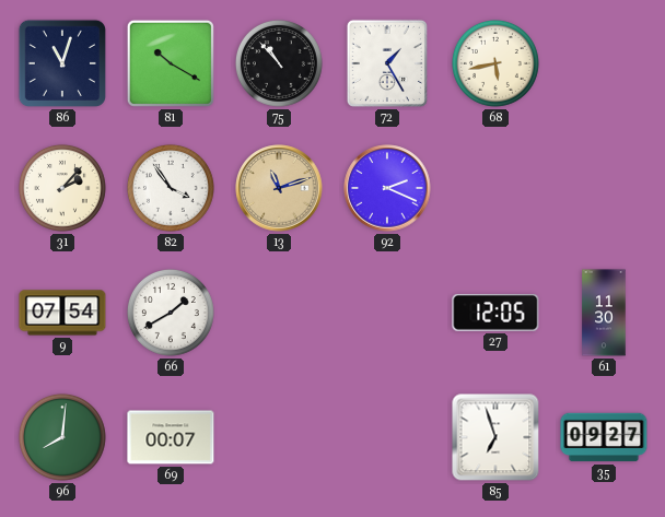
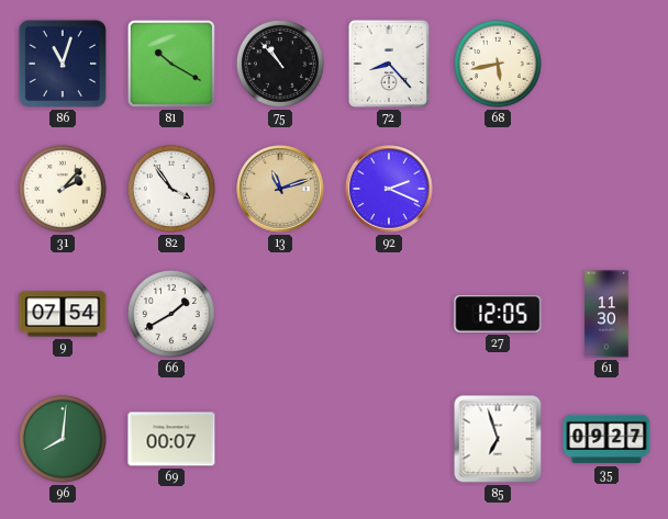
72: 1:25 -> 8:23 (389, 64)
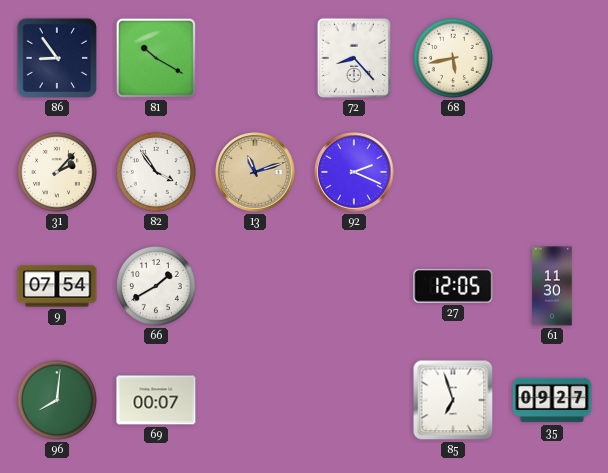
86: 11:03 -> 8:54 (57, 58)
75: 10:53 -> none (280, 64)
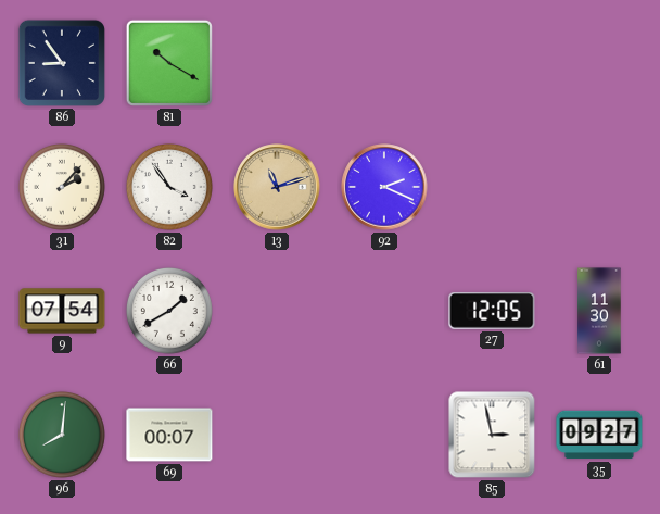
72: 8:23 -> none (354, 58)
68: 5:43 -> none (453, 58)
85: 6:57 -> 2:58 (492, 435)
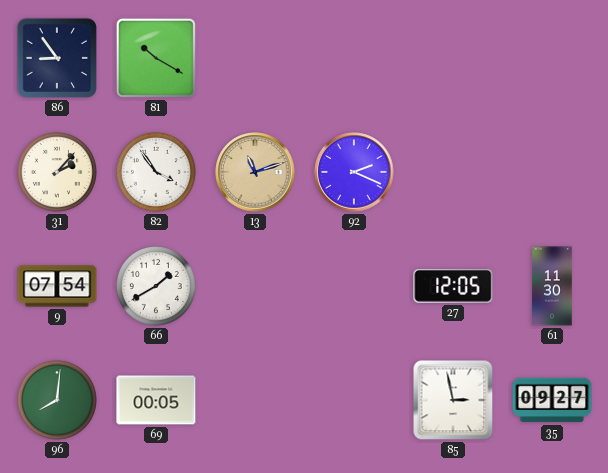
69: 00:07 -> 00:05 (156, 400)
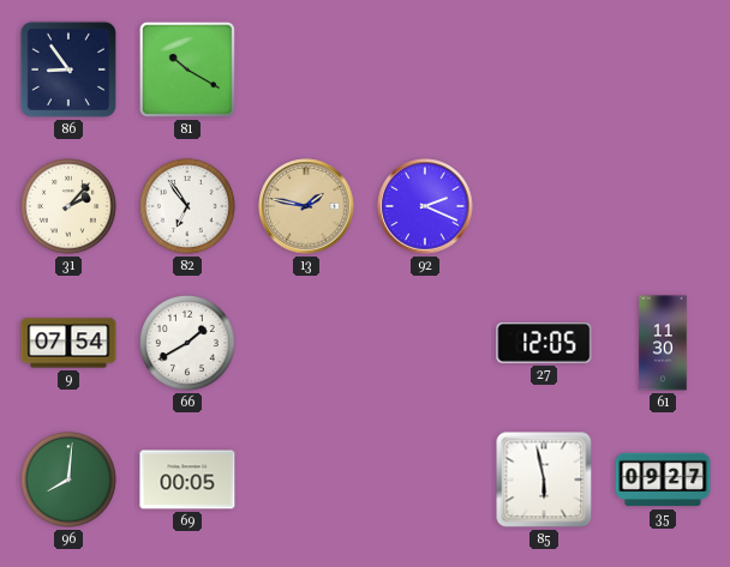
82: 3:54 -> 6:54 (187, 206)
13: 11:12 -> 1:47 (306, 206)
85: 2:58 -> 5:58 (544, 479)
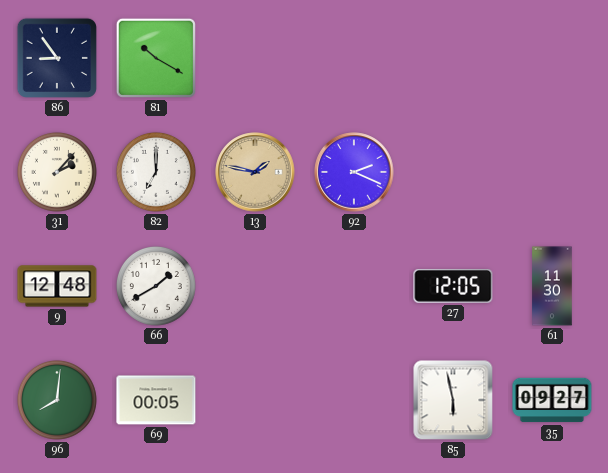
82: 6:54 -> 7:00 (156, 172)
9: 07:54 -> 12:48 (57, 286)
